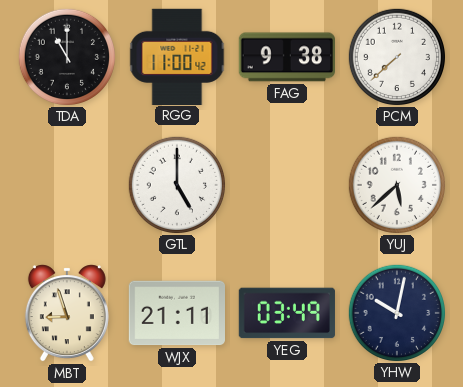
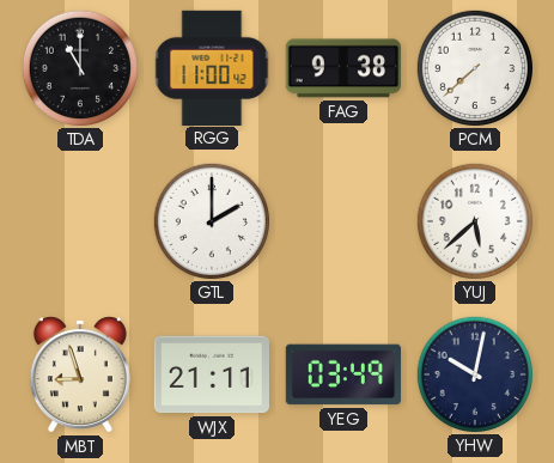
GTL: 5:00 -> 2:00 (211, 220)
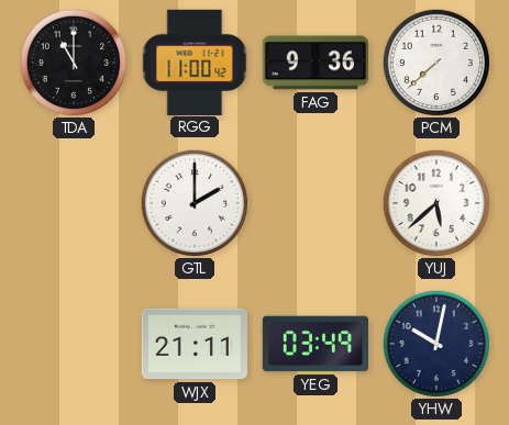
FAG: 9:38 -> 9:36 (314, 63)
MBT: 8:57 -> none (80, 374)
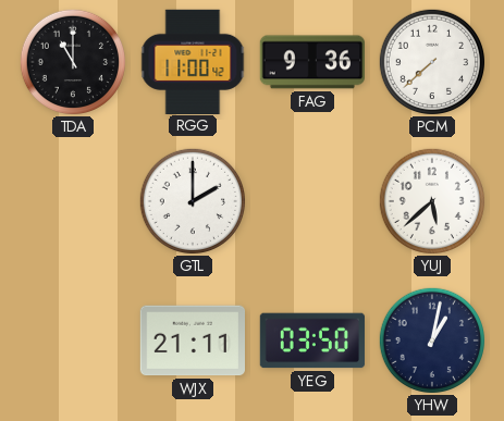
YEG: 03:49 -> 03:50 (311, 340)
YHW: 10:02 -> 1:02 (431, 339)
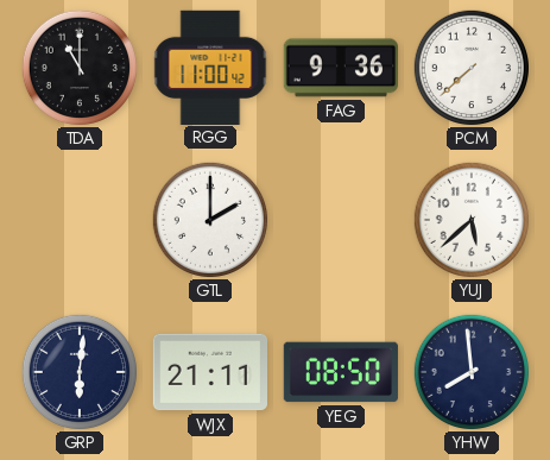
GRP: none -> 6:01 (78, 371)
YEG: 03:50 -> 08:50 (340, 372)
YHW: 1:02 -> 7:59 (470, 371)
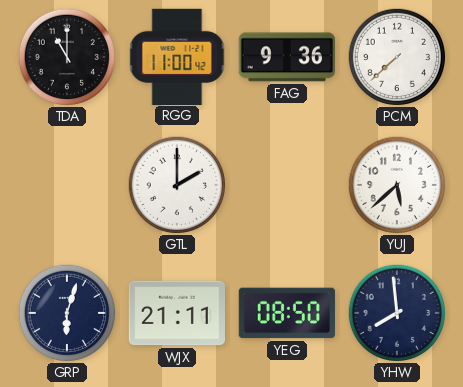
GRP: 6:01 -> 6:03 (66, 312)
